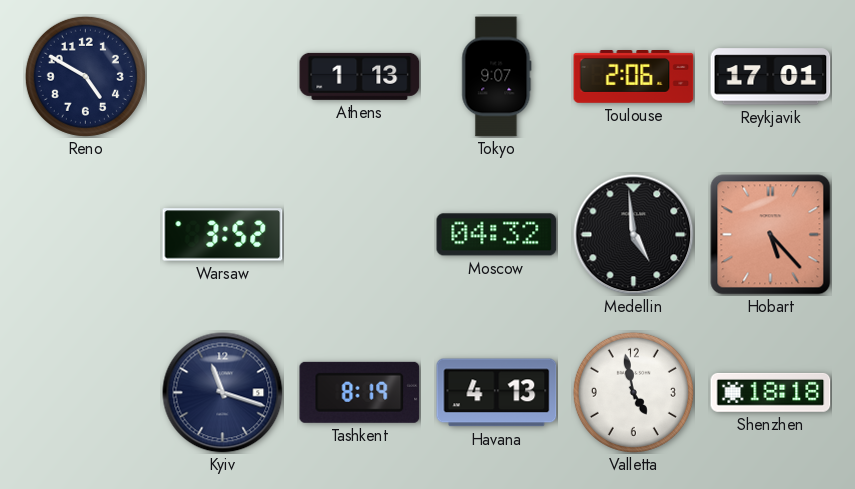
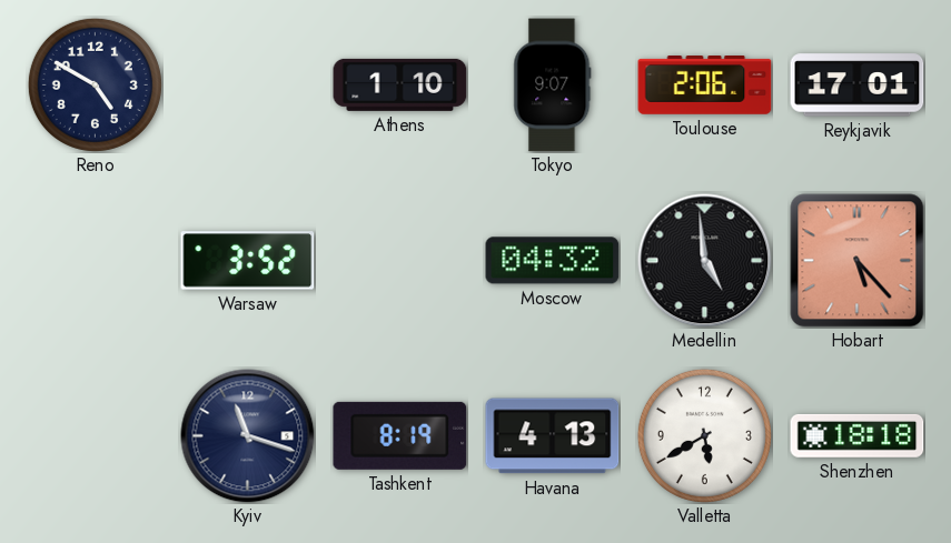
Athens: 1:13 -> 1:10 (400, 84)
Valletta: 4:58 -> 5:40 (704, 435)
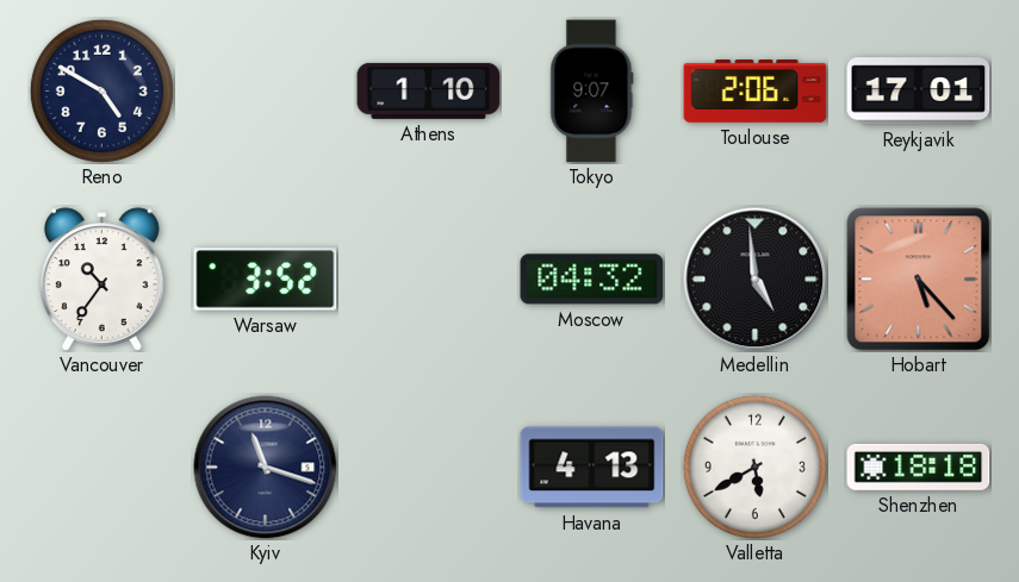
Vancouver: none -> 10:36 (101, 280)
Tashkent: 8:19 -> none (400, 435)
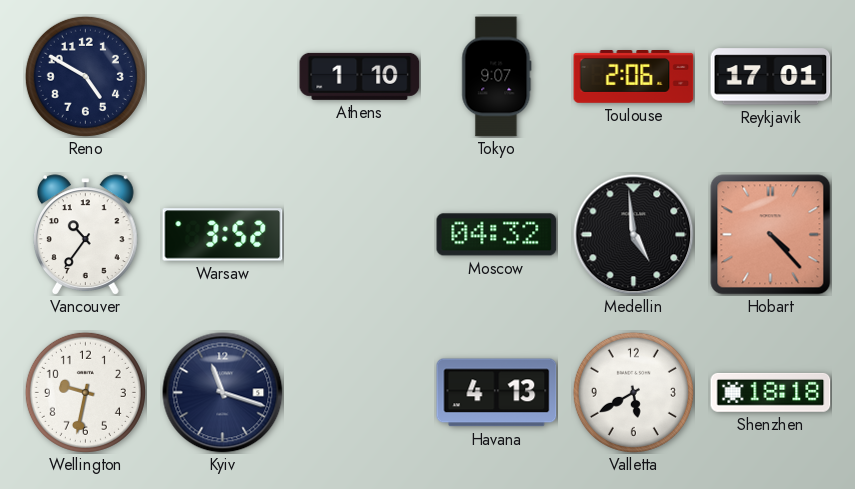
Hobart: 5:23 -> 4:23 (771, 235)
Wellington: none -> 9:32 (85, 392)
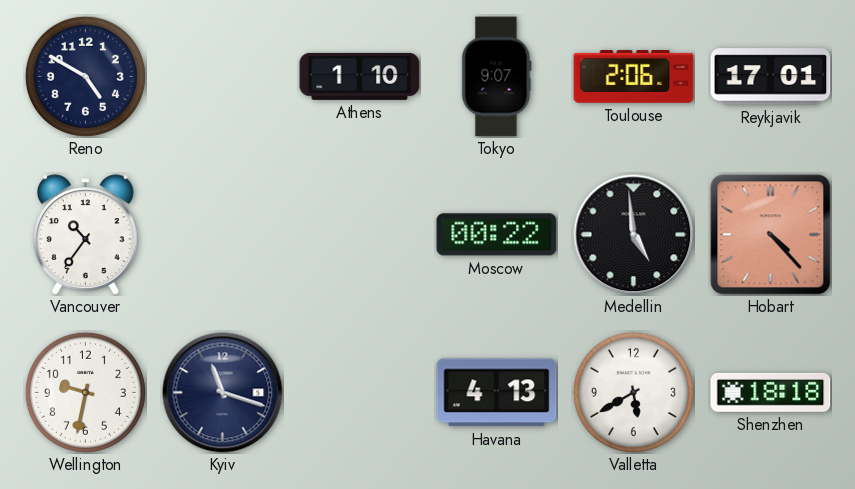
Warsaw: 3:52 -> none (223, 235)
Moscow: 04:32 -> 00:22 (497, 235)
